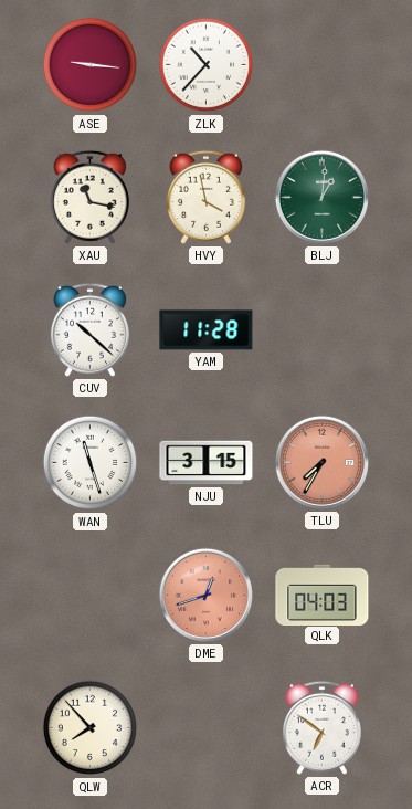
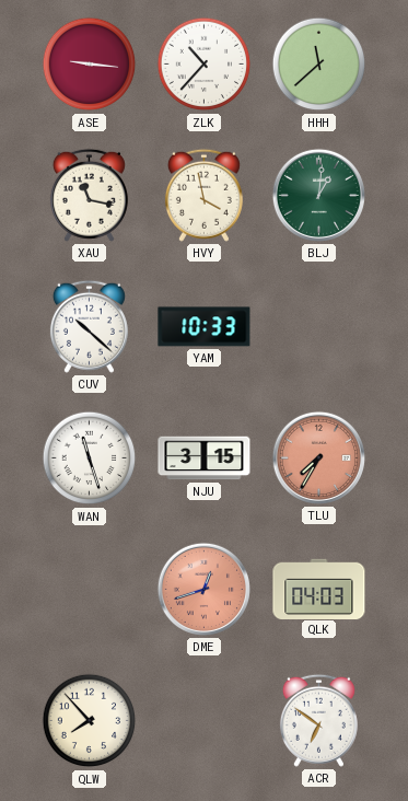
HHH: none -> 11:38 (319, 65)
YAM: 11:28 -> 10:33 (205, 327)
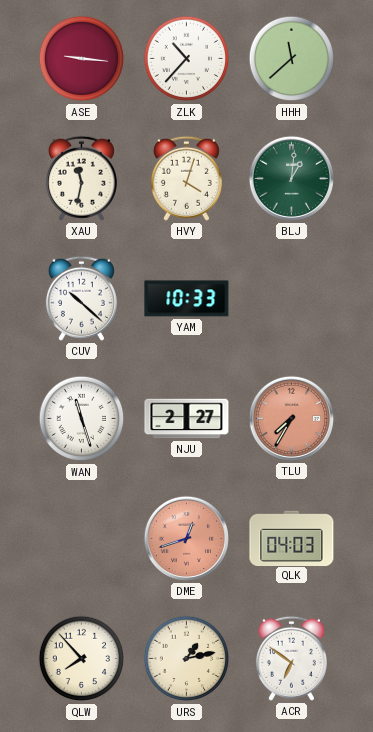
XAU: 11:17 -> 11:32 (81, 178)
HVY: 3:58 -> 4:03 (186, 178)
NJU: 3:15 -> 2:27 (187, 419)
URS: none -> 1:13 (187, 659)
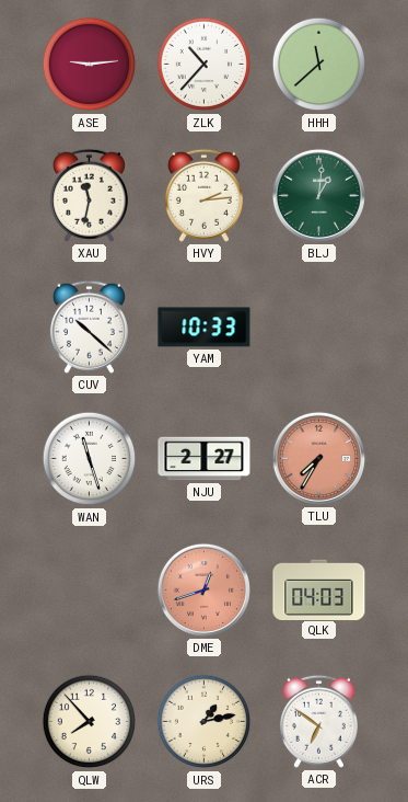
ASE: 9:16 -> 9:14 (90, 65)
HVY: 4:03 -> 2:14 (203, 195)
